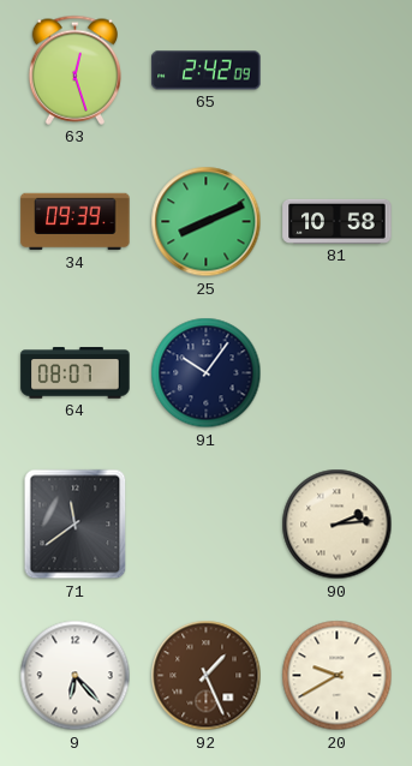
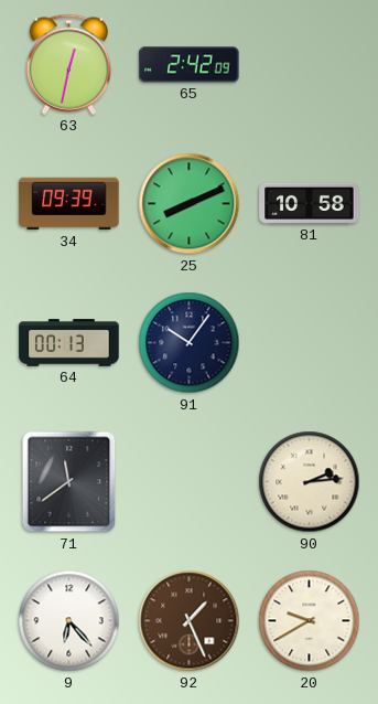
63: 12:27 -> 12:32 (68, 64)
64: 08:07 -> 00:13 (69, 343)
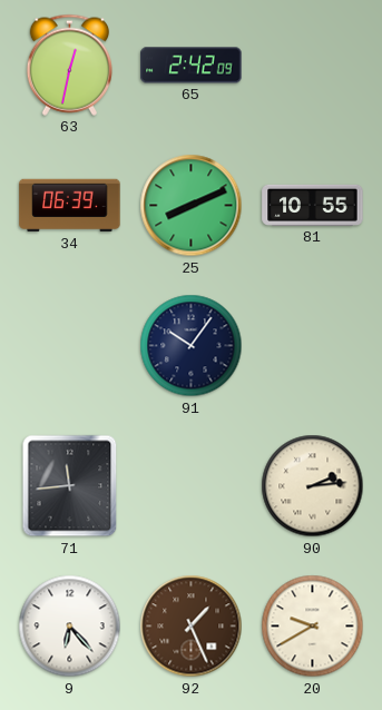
34: 09:39 -> 06:39 (70, 206)
81: 10:58 -> 10:55 (313, 205)
64: 00:13 -> none (69, 343)
71: 11:39 -> 11:44 (70, 486)
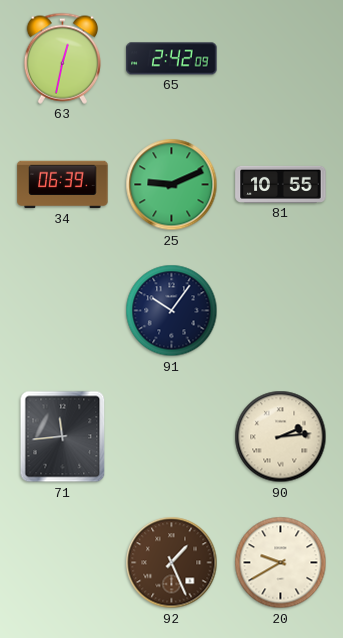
25: 8:11 -> 9:11 (172, 185)
9: 6:23 -> none (70, 627)
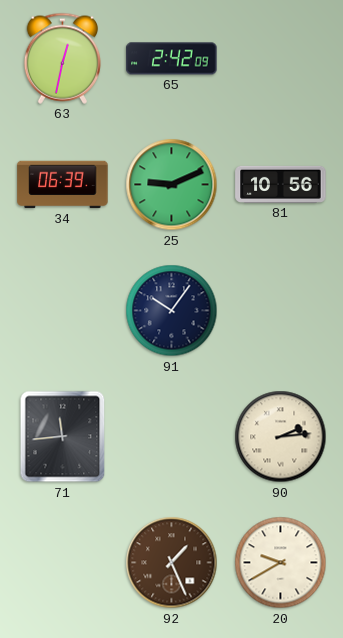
81: 10:55 -> 10:56 (281, 184)
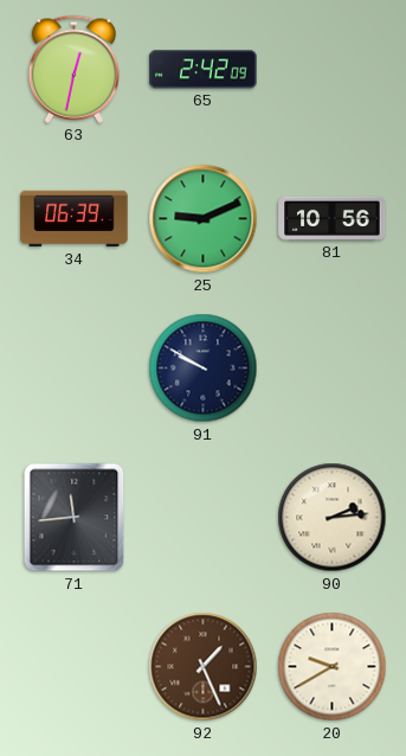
91: 10:06 -> 9:50 (204, 369)
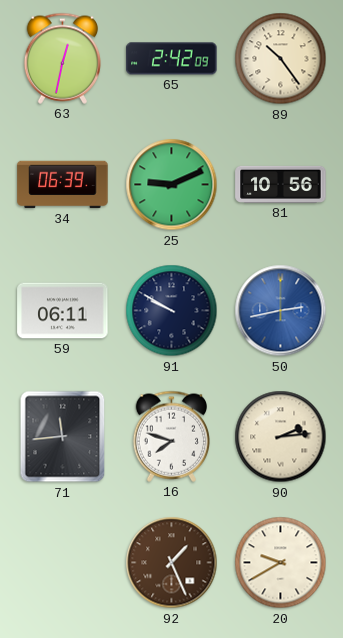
89: none -> 10:24 (281, 59)
59: none -> 06:11 (63, 311)
50: none -> 2:43 (281, 311)
16: none -> 7:48 (171, 436)
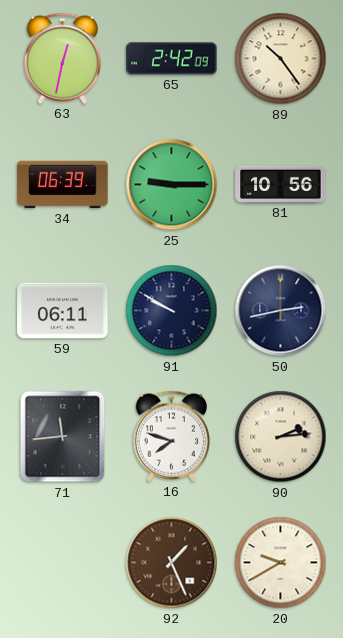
25: 9:11 -> 9:15 (172, 185)
50 dial: blue -> navy (281, 311)
